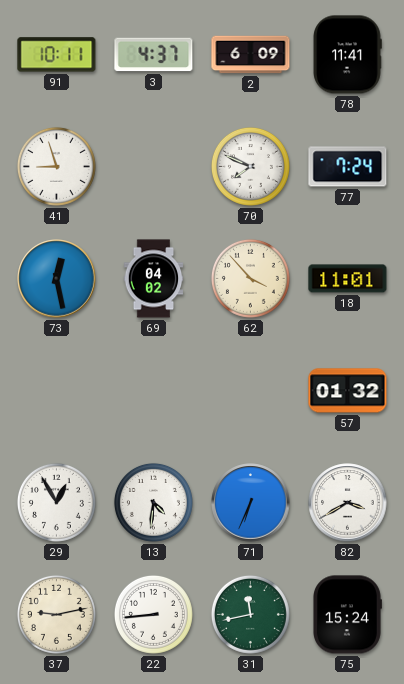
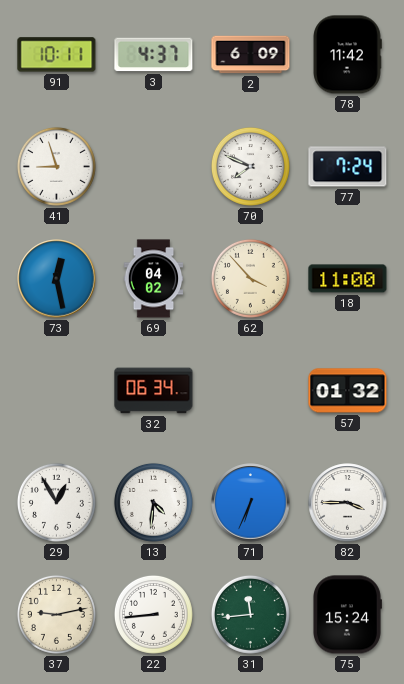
78: 11:41 -> 11:42 (347, 55)
18: 11:01 -> 11:00 (348, 279)
32: none -> 06:34 (154, 391)
82: 3:40 -> 3:45 (348, 503)
31: 11:43 -> 11:44 (250, 614)
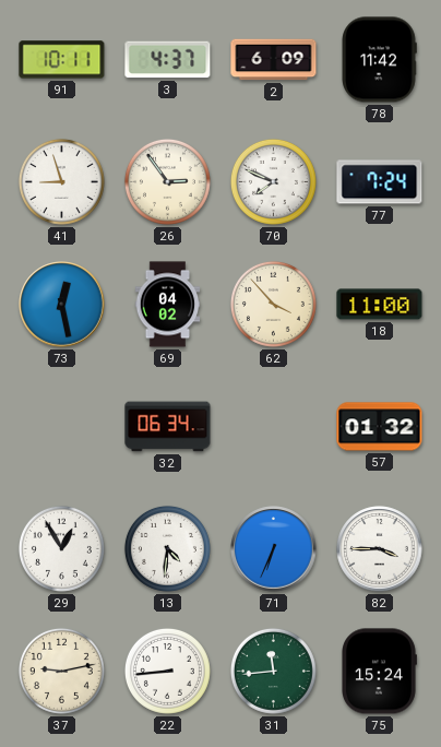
26: none -> 2:54 (167, 181)
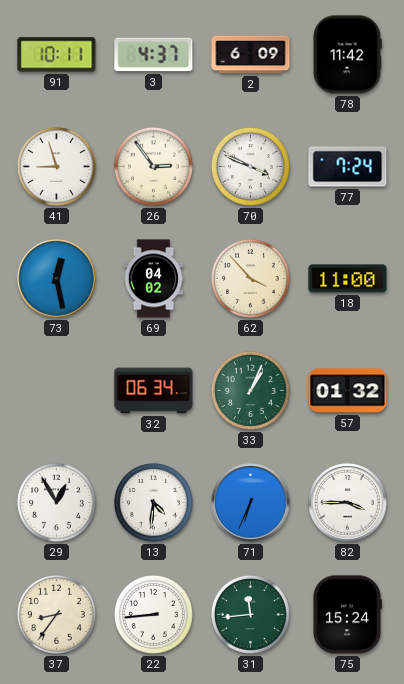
70: 7:49 -> 3:49 (250, 166)
33: none -> 1:04 (250, 390)
37: 9:13 -> 8:36 (56, 614)
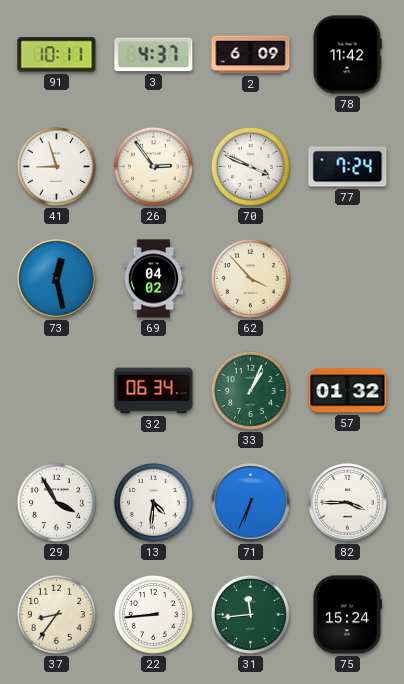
18: 11:00 -> none (348, 279)
29: 12:55 -> 3:55 (56, 502)
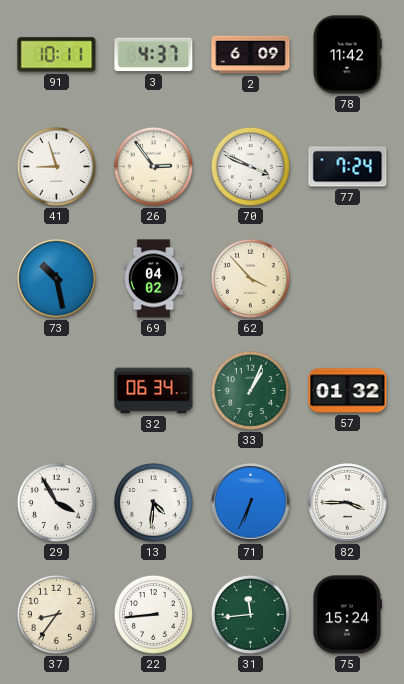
73: 12:28 -> 10:28 (57, 279)
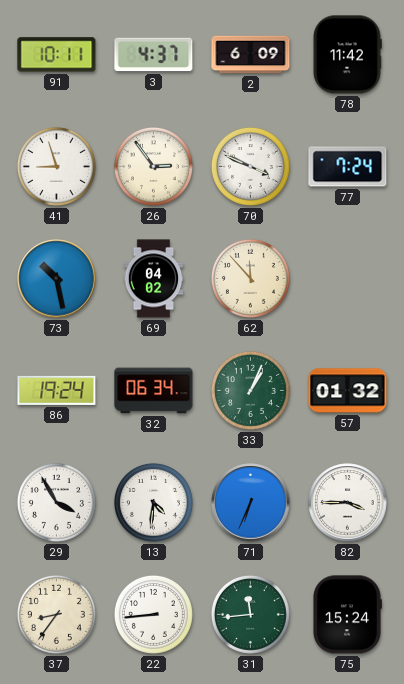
62: 3:53 -> 11:53 (250, 278)
86: none -> 19:24 (57, 390)
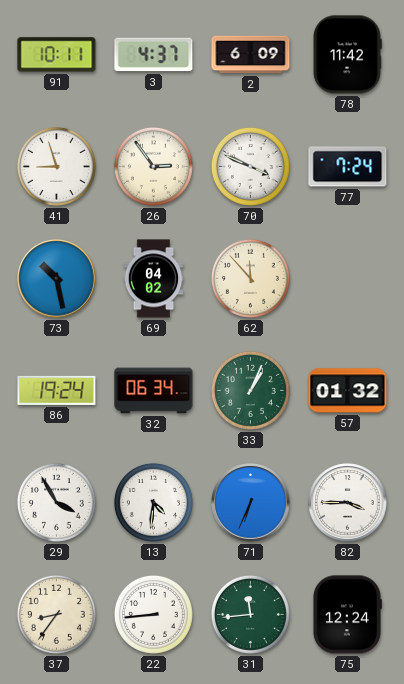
75: 15:24 -> 12:24 (348, 615)
